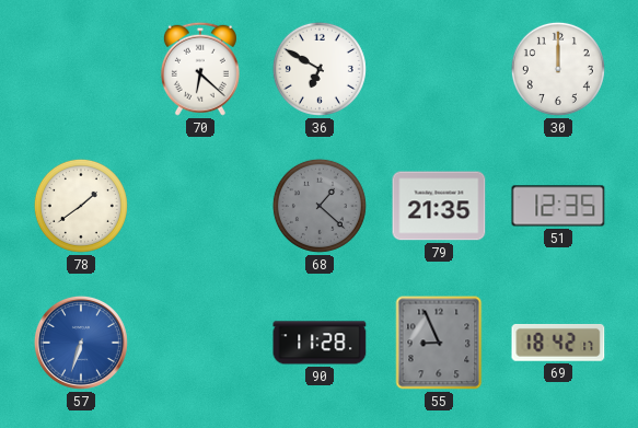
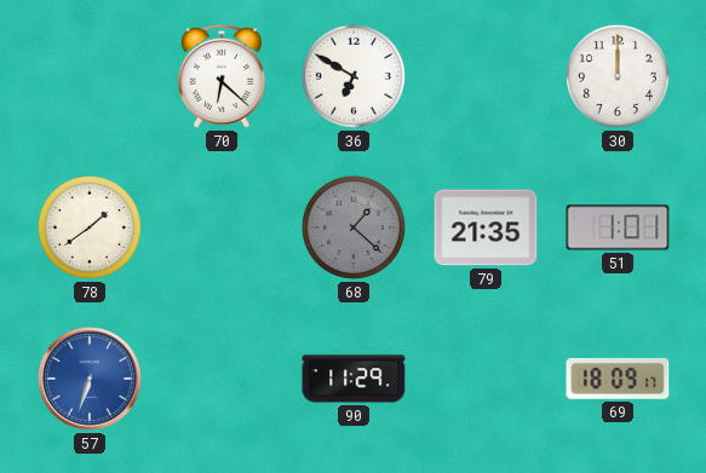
51: 12:35 -> 1:01 (618, 227)
90: 11:28 -> 11:29 (354, 379)
55: 8:56 -> none (439, 343)
69: 18:42 -> 18:09 (618, 379)
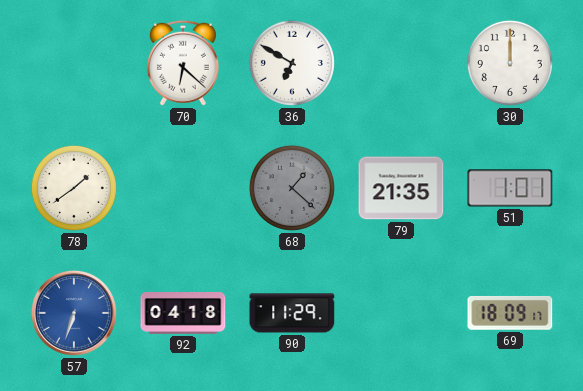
92: none -> 04:18 (183, 314)
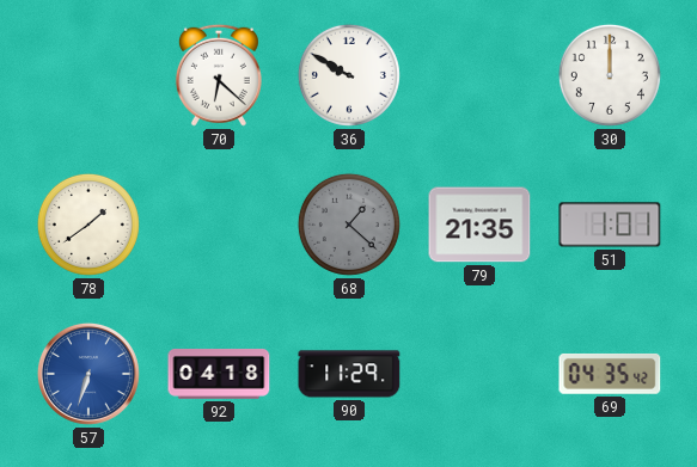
36: 6:50 -> 9:50 (349, 75)
69: 18:09 -> 04:35 (610, 374)
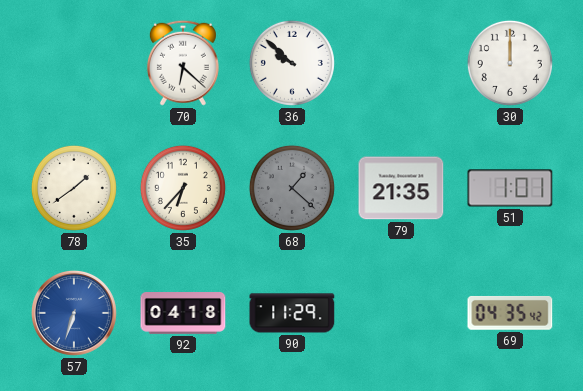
36: 9:50 -> 9:52 (292, 63)
35: none -> 6:37 (183, 188)
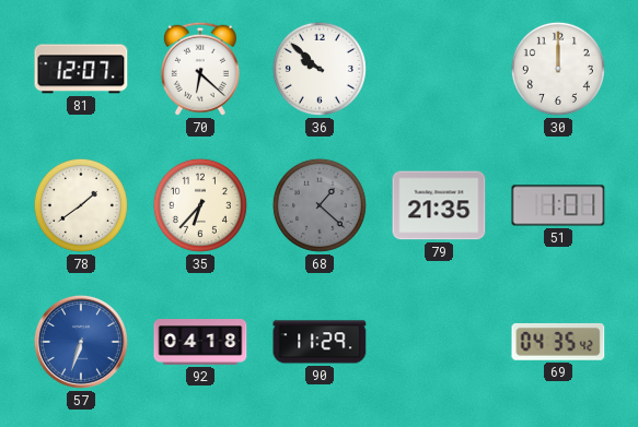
81: none -> 12:07 (81, 69)
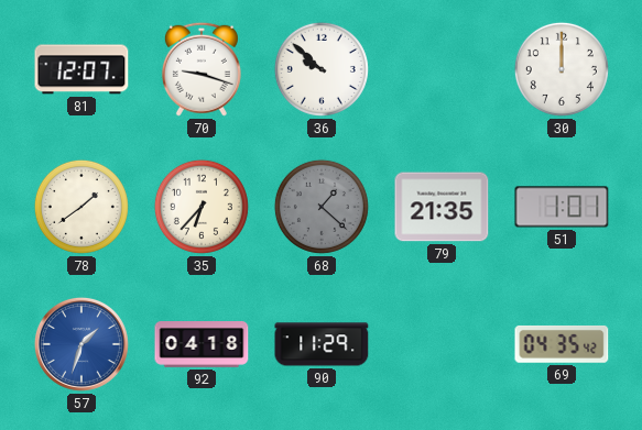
70: 6:22 -> 9:18 (202, 69)
57: 6:33 -> 1:33 (81, 344)
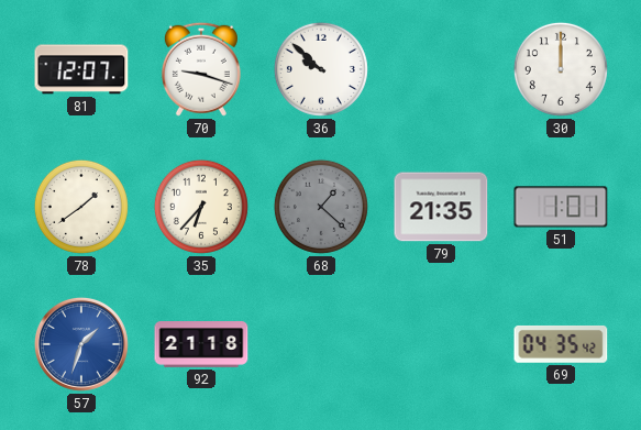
92: 04:18 -> 21:18 (201, 345)
90: 11:29 -> none (322, 344)
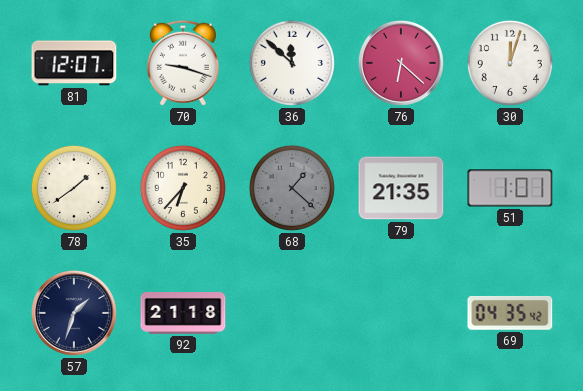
36: 9:52 -> 11:52 (292, 63)
76: none -> 6:22 (401, 63)
30: 12:00 -> 12:03 (510, 63)
57 dial: blue -> navy (74, 313)
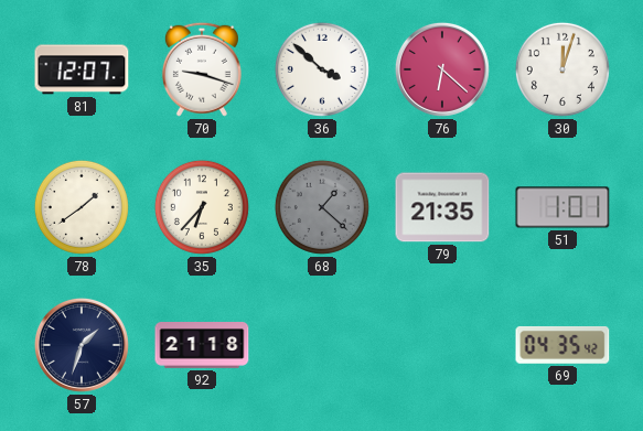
36: 11:52 -> 3:52 (322, 69)
